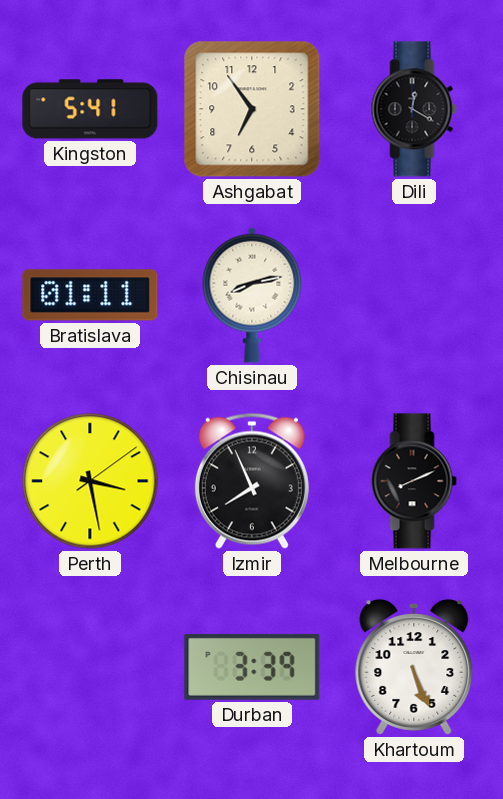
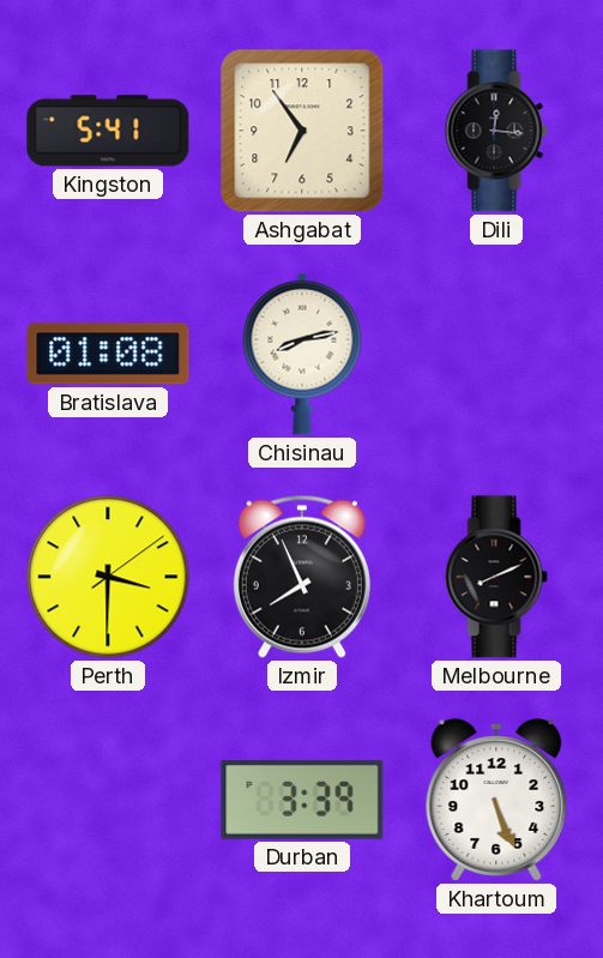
Dili: 12:20 -> 12:16 (496, 131)
Bratislava: 01:11 -> 01:08 (108, 354)
Perth: 3:28 -> 3:30 (108, 577)
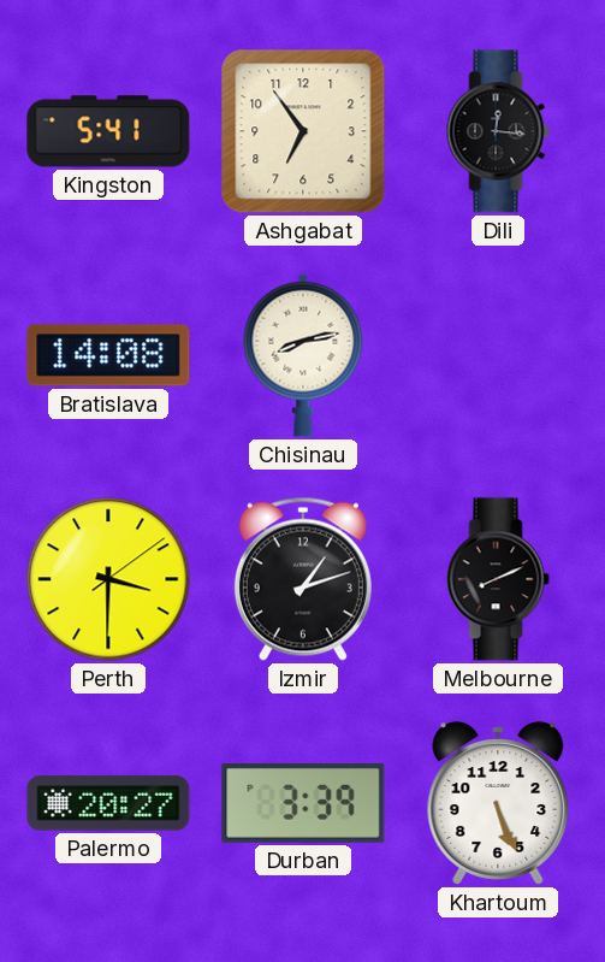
Bratislava: 01:08 -> 14:08 (108, 355)
Izmir: 7:56 -> 1:12 (303, 579)
Palermo: none -> 20:27 (108, 803)
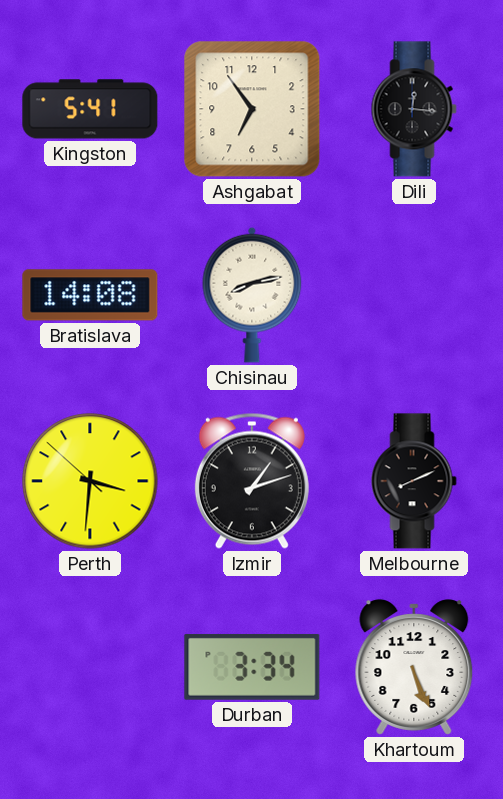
Perth: 3:30:09 -> 3:30:52 (90, 481)
Palermo: 20:27 -> none (108, 803)
Durban: 3:39 -> 3:34 (252, 667)
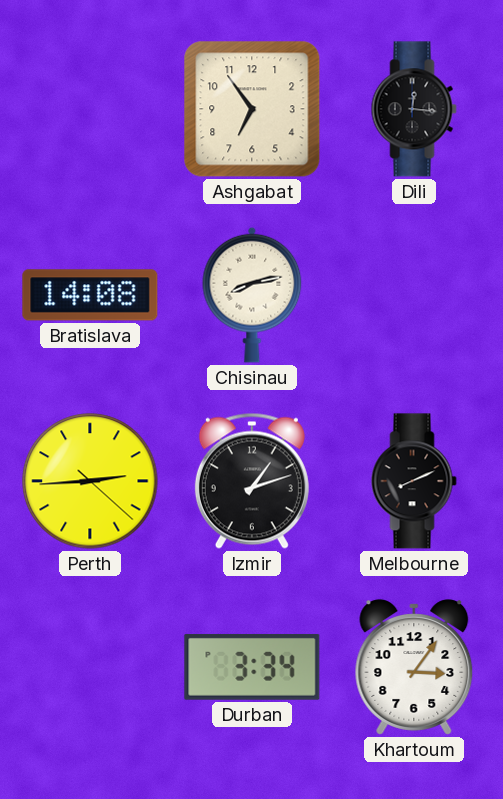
Kingston: 5:41 -> none (90, 109)
Perth: 3:30 -> 2:44 (90, 481)
Khartoum: 5:26 -> 3:06 (414, 667)
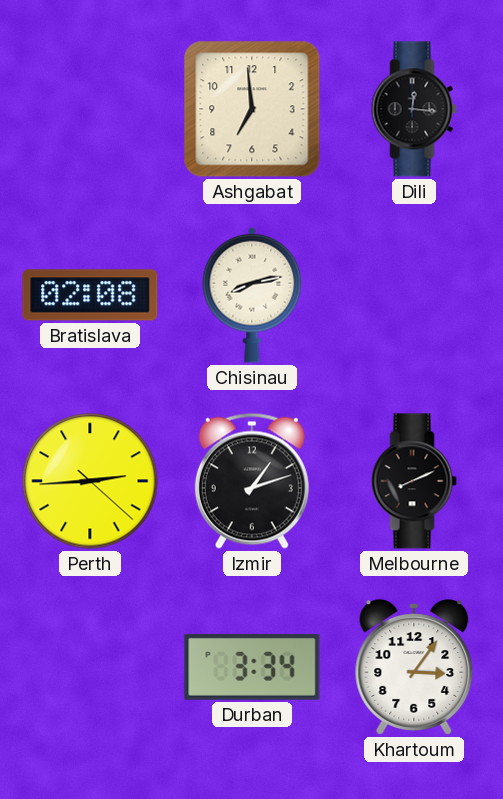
Ashgabat: 6:54 -> 6:59 (252, 109)
Bratislava: 14:08 -> 02:08 (90, 295)
